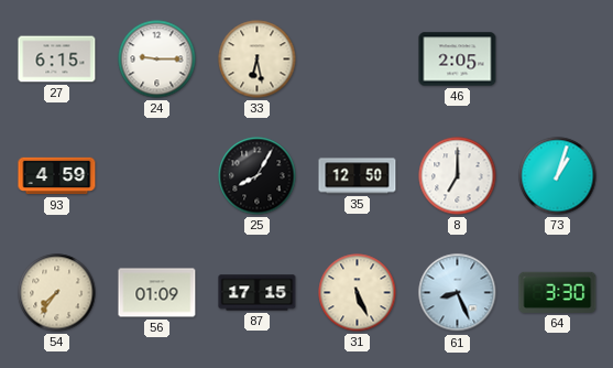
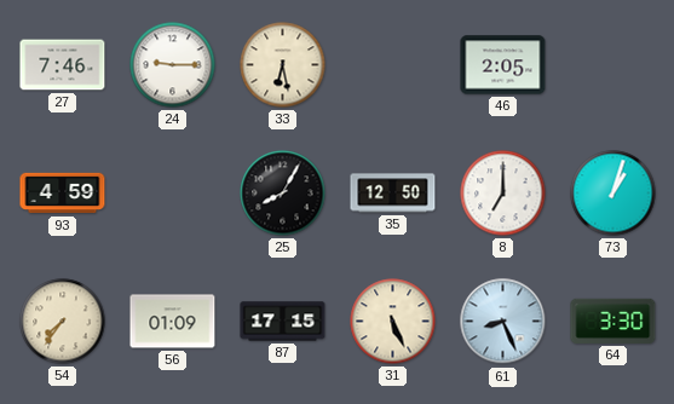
27: 6:15 -> 7:46 (63, 65)
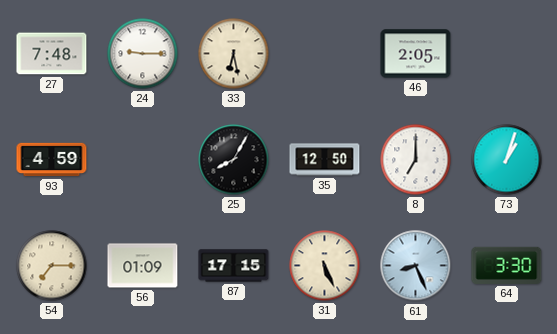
27: 7:46 -> 7:48 (52, 54)
54: 7:36 -> 7:15 (52, 266)
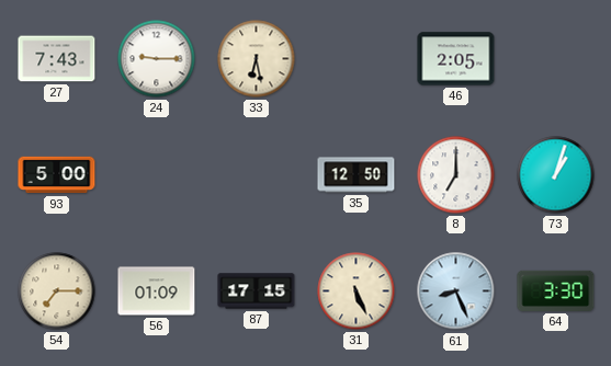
27: 7:48 -> 7:43 (57, 59)
93: 4:59 -> 5:00 (57, 175)
25: 8:05 -> none (234, 160)
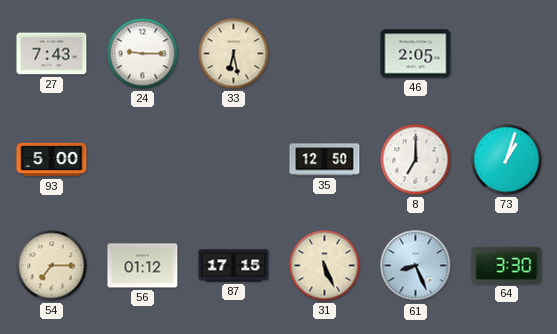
56: 01:09 -> 01:12 (143, 266)
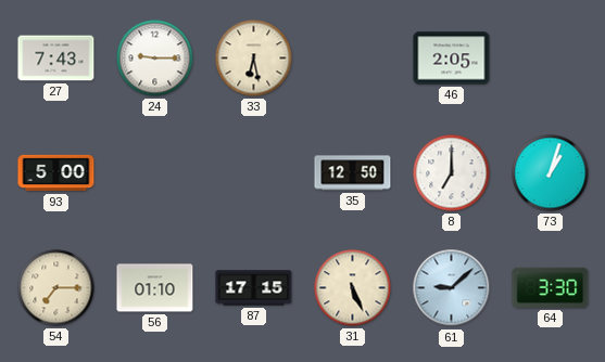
56: 01:12 -> 01:10 (155, 288)
61: 8:26 -> 9:08 (452, 288)
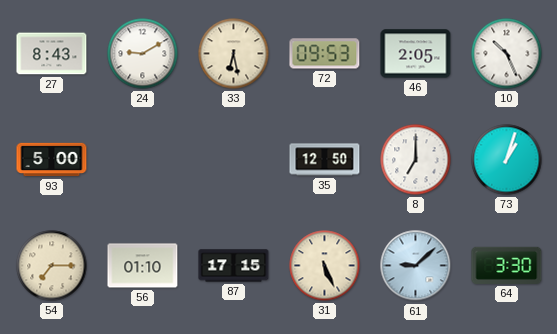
27: 7:43 -> 8:43 (52, 54)
24: 9:15 -> 9:10 (143, 54)
72: none -> 09:53 (325, 54)
10: none -> 10:26 (507, 54)
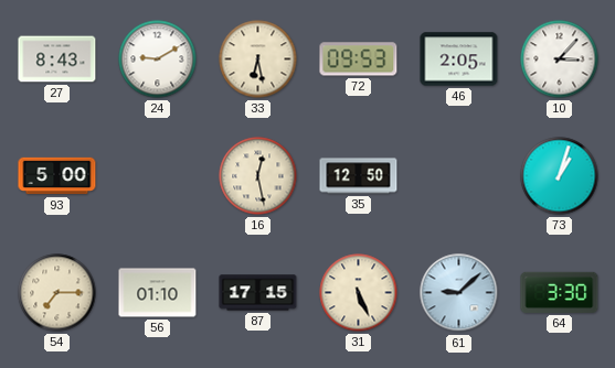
10: 10:26 -> 3:07 (560, 59)
16: none -> 12:28 (258, 176)
8: 7:00 -> none (416, 160)
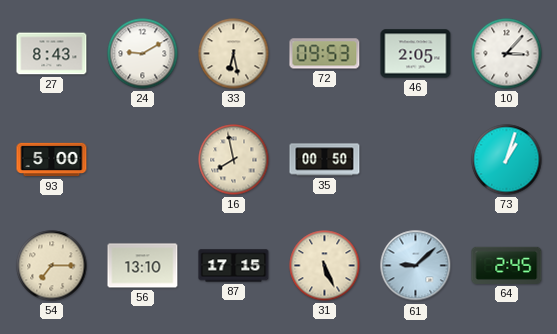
16: 12:28 -> 7:58 (234, 160)
35: 12:50 -> 00:50 (325, 160)
56: 01:10 -> 13:10 (143, 266)
64: 3:30 -> 2:45 (507, 265)
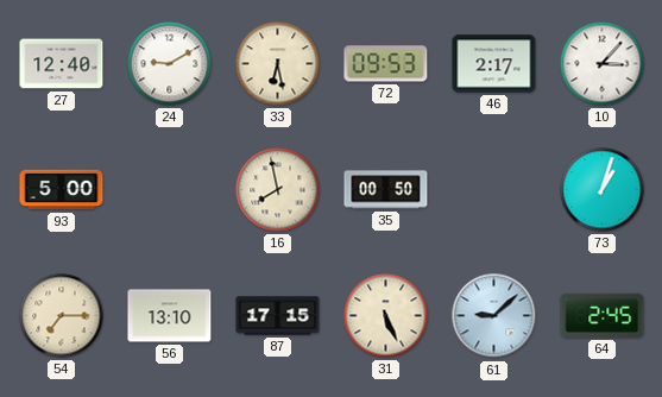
27: 8:43 -> 12:40 (62, 64)
46: 2:05 -> 2:17 (494, 64)
